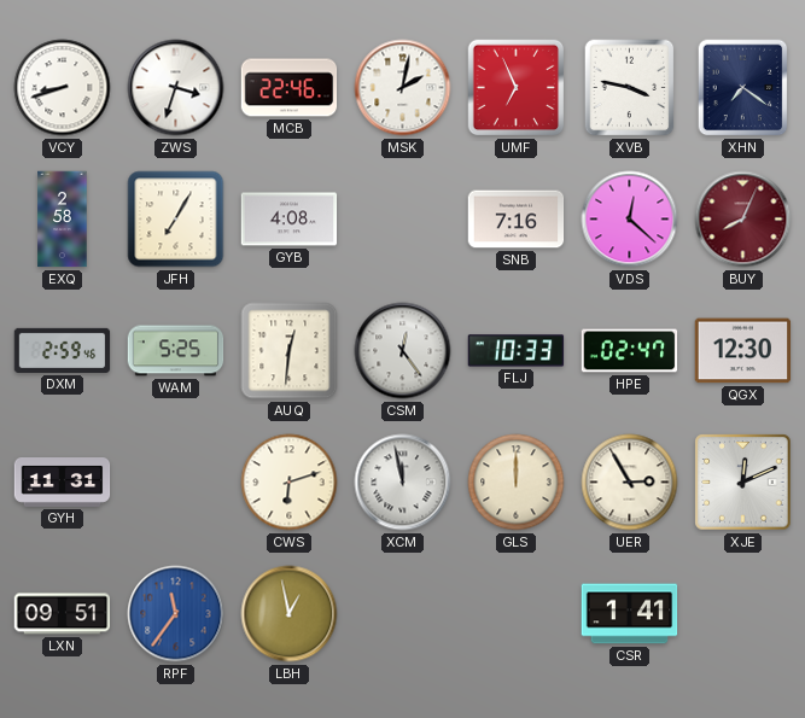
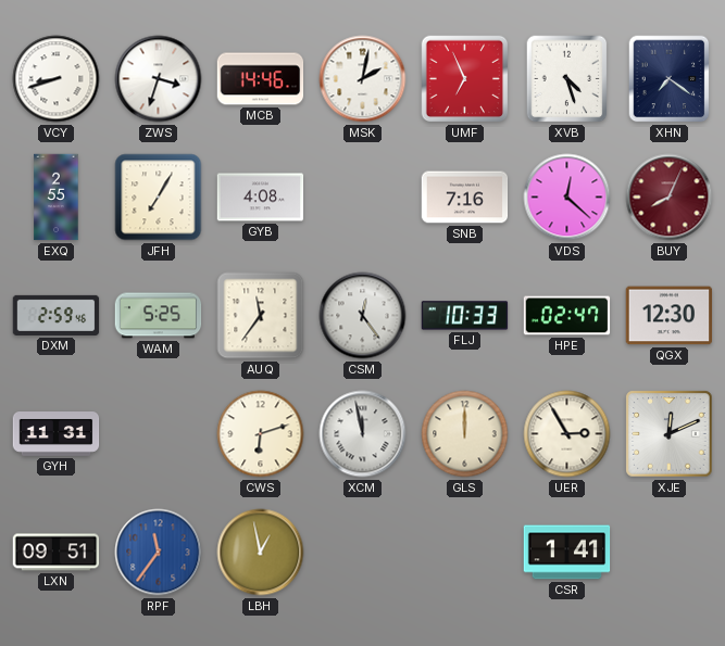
MCB: 22:46 -> 14:46 (261, 79)
XVB: 3:47 -> 4:27 (567, 79)
EXQ: 2:58 -> 2:55 (57, 198)
AUQ: 12:31 -> 11:36 (261, 316)
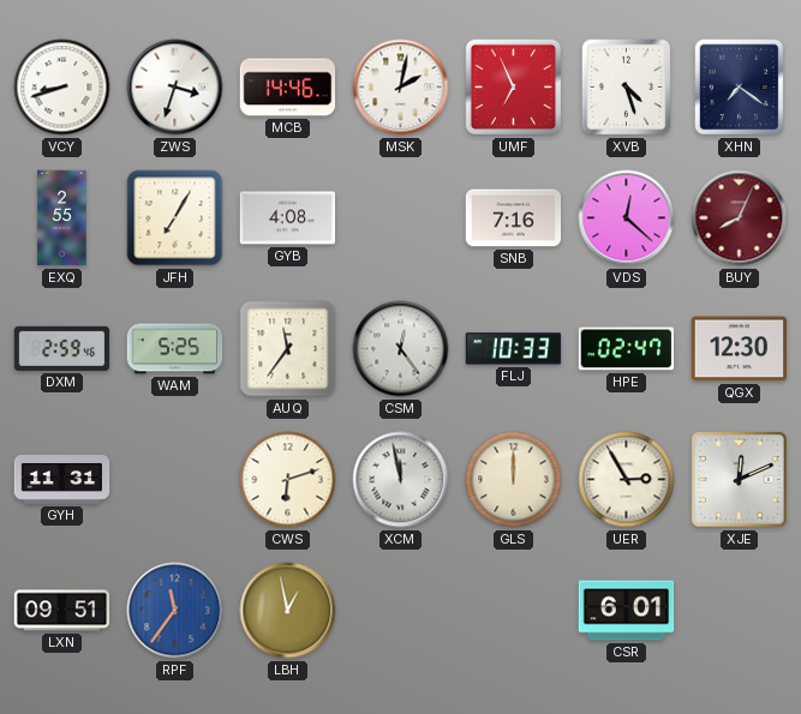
CSR: 1:41 -> 6:01 (627, 611)
